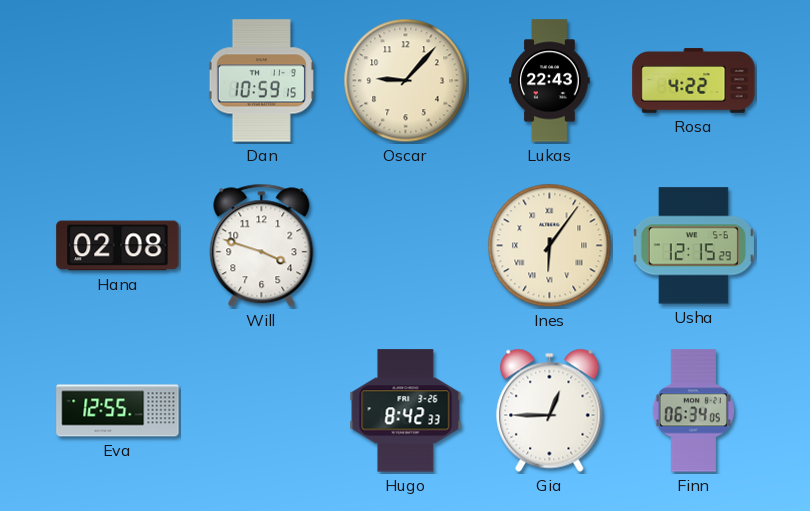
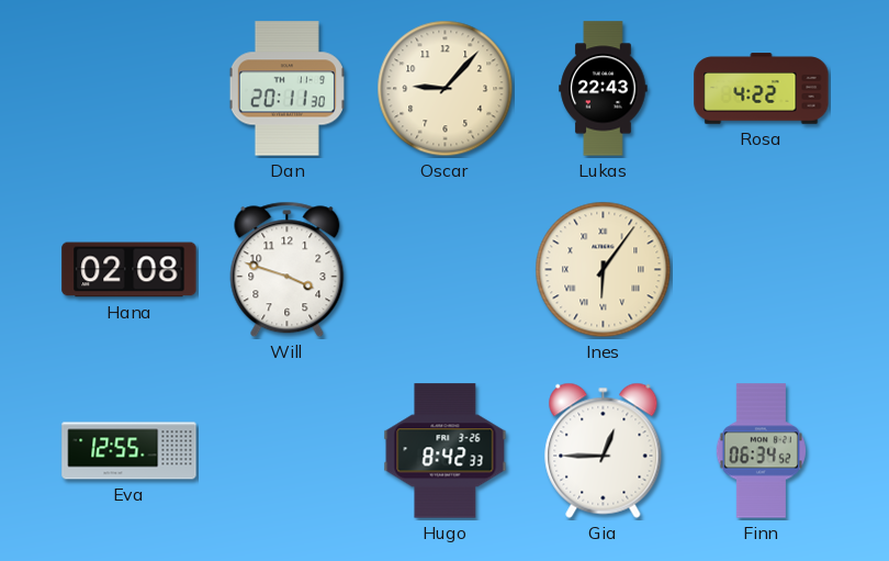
Dan: 10:59 -> 20:11 (286, 89)
Usha: 12:15 -> none (693, 246)
Finn: 06:34:05 -> 06:34:52 (761, 451)
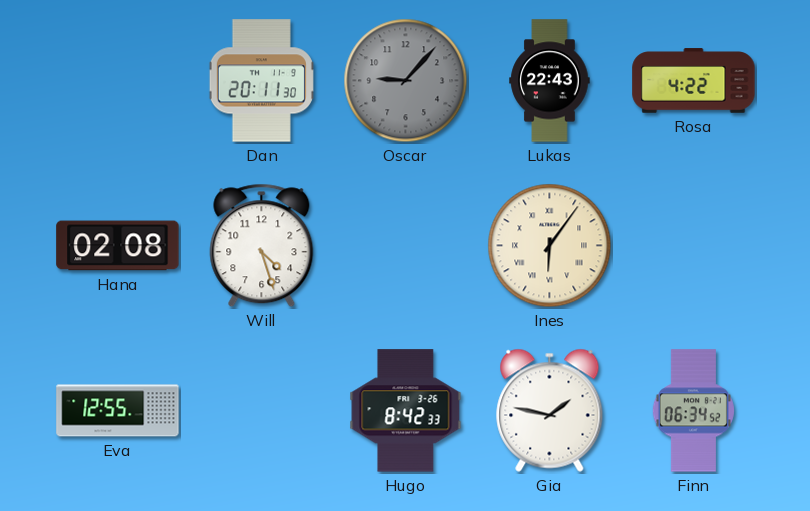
Oscar dial: cream -> grey (406, 81)
Will: 3:48 -> 4:27 (262, 246)
Gia: 12:45 -> 1:47 (550, 410)
